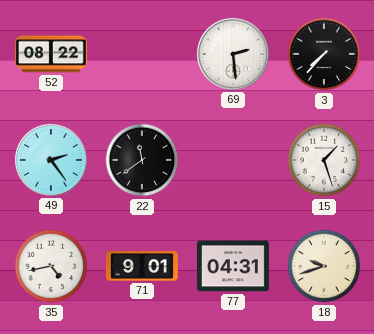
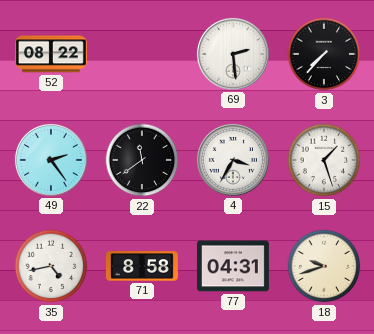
4: none -> 3:35 (233, 160)
71: 9:01 -> 8:58 (142, 266)
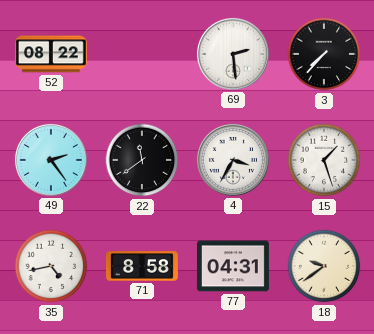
18: 9:42 -> 9:39 (324, 266)
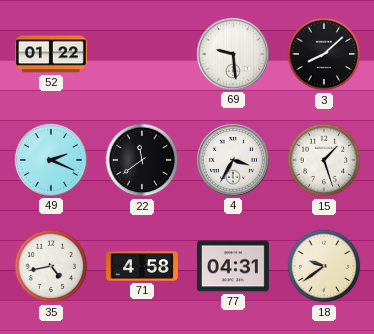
52: 08:22 -> 01:22 (51, 54)
69: 2:29 -> 9:29 (233, 54)
3: 7:37 -> 8:08 (324, 54)
49: 2:24 -> 2:19 (51, 160)
71: 8:58 -> 4:58 (142, 266)
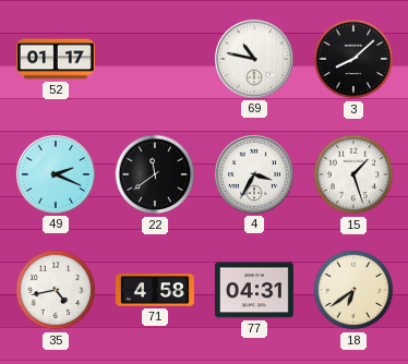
52: 01:22 -> 01:17 (56, 59)
69: 9:29 -> 10:47 (254, 59)
18: 9:39 -> 6:39 (353, 290)
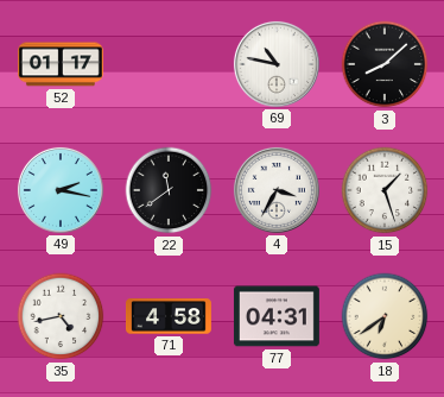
49: 2:19 -> 2:17 (61, 190)
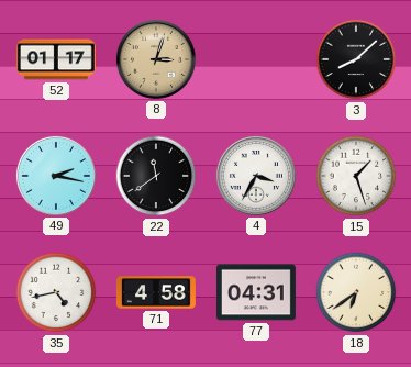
8: none -> 3:03 (156, 59)
69: 10:47 -> none (277, 64)
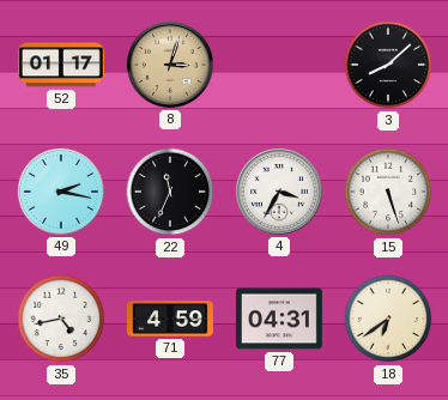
22: 11:39 -> 11:34 (170, 192)
15: 1:27 -> 5:27 (388, 192)
71: 4:58 -> 4:59 (170, 319)
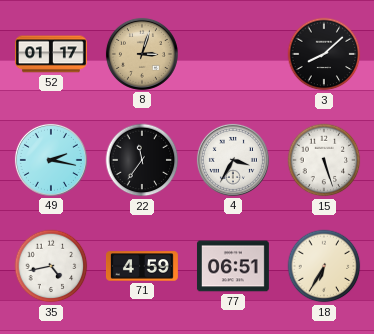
22: 11:34 -> 11:36 (142, 160)
77: 04:31 -> 06:51 (233, 266)
18: 6:39 -> 6:35 (324, 266)
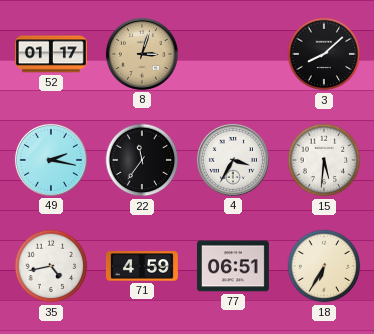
15: 5:27 -> 5:31 (324, 160)
